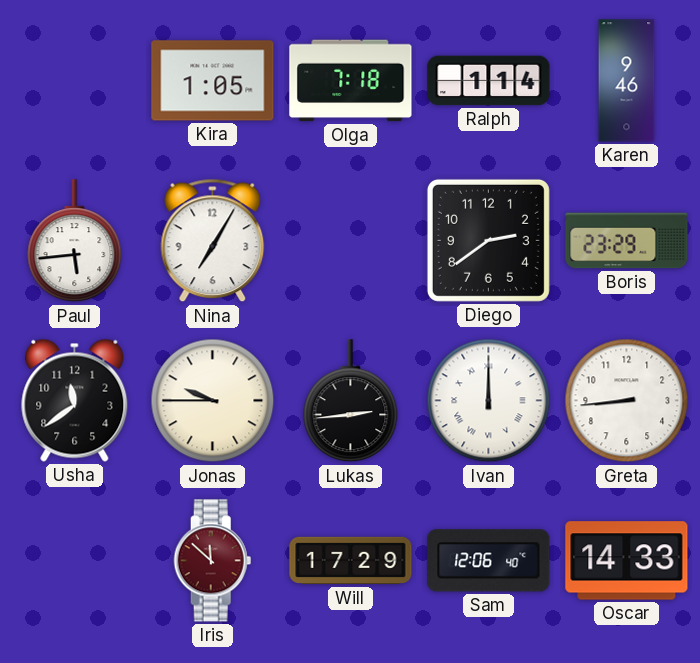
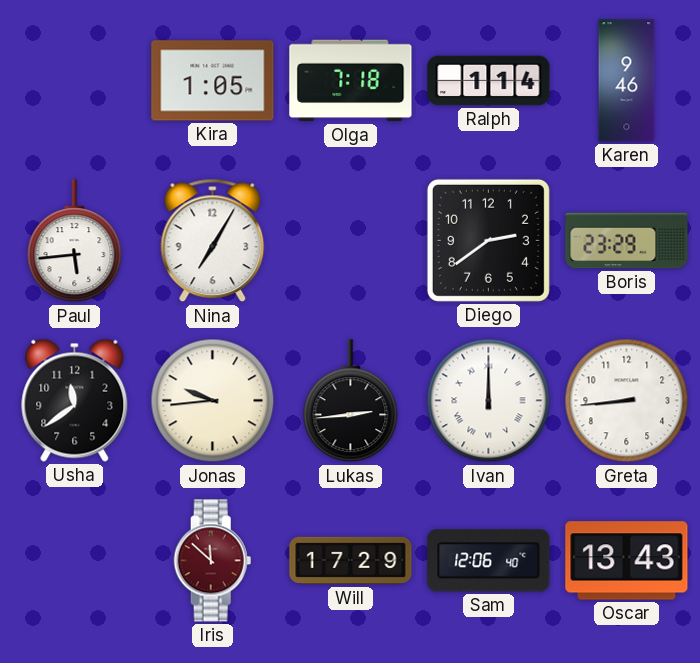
Jonas: 9:45 -> 9:44 (213, 401)
Oscar: 14:33 -> 13:43 (627, 561)
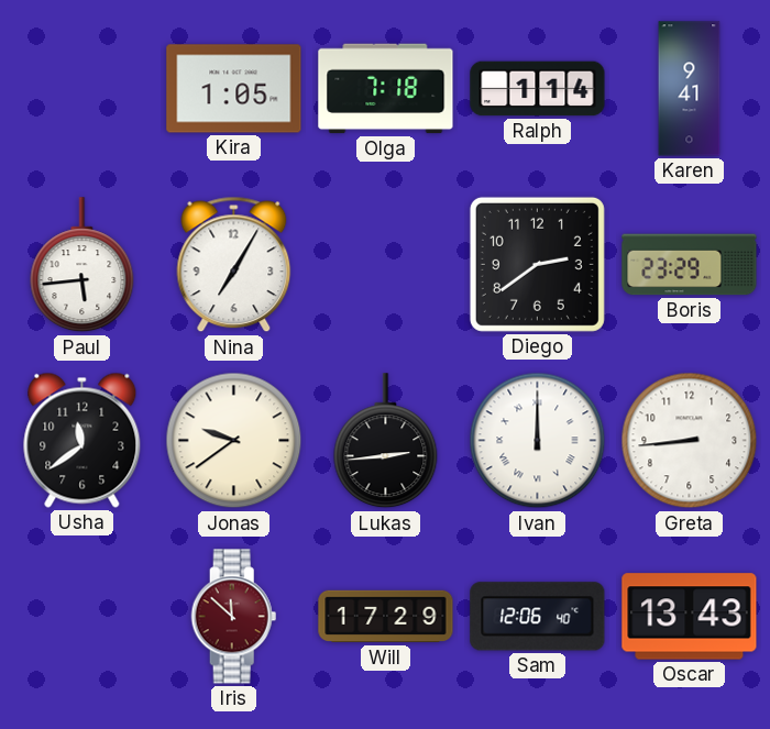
Karen: 9:46 -> 9:41 (690, 89)
Jonas: 9:44 -> 9:39 (234, 441)
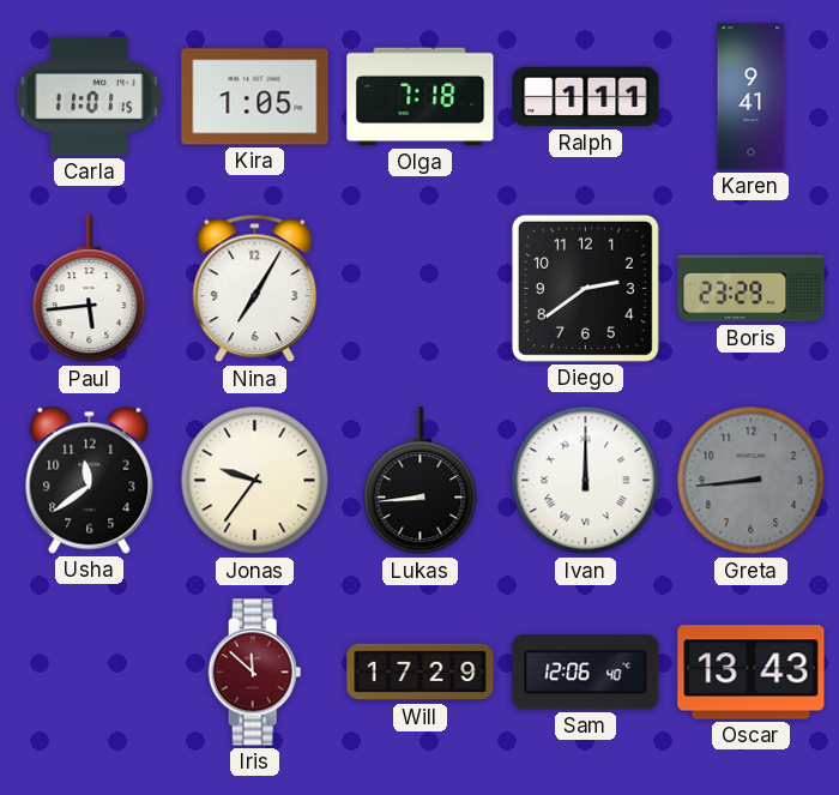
Carla: none -> 11:01 (89, 96)
Ralph: 1:14 -> 1:11 (586, 97)
Jonas: 9:39 -> 9:36 (255, 481)
Lukas: 2:44 -> 8:44 (421, 481)
Greta dial: white -> grey (752, 481)
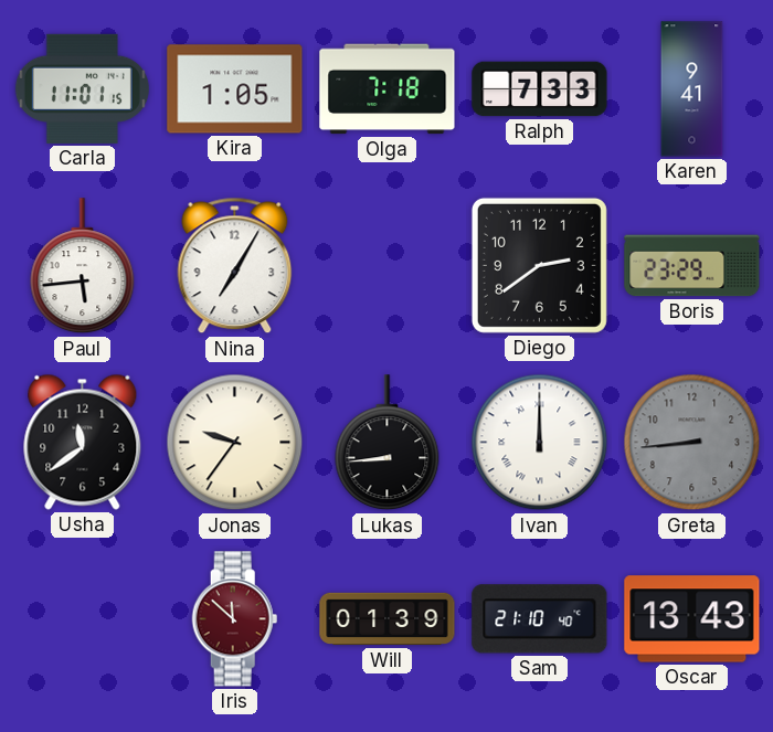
Ralph: 1:11 -> 7:33 (540, 89)
Will: 17:29 -> 01:39 (388, 619)
Sam: 12:06 -> 21:10 (540, 619)
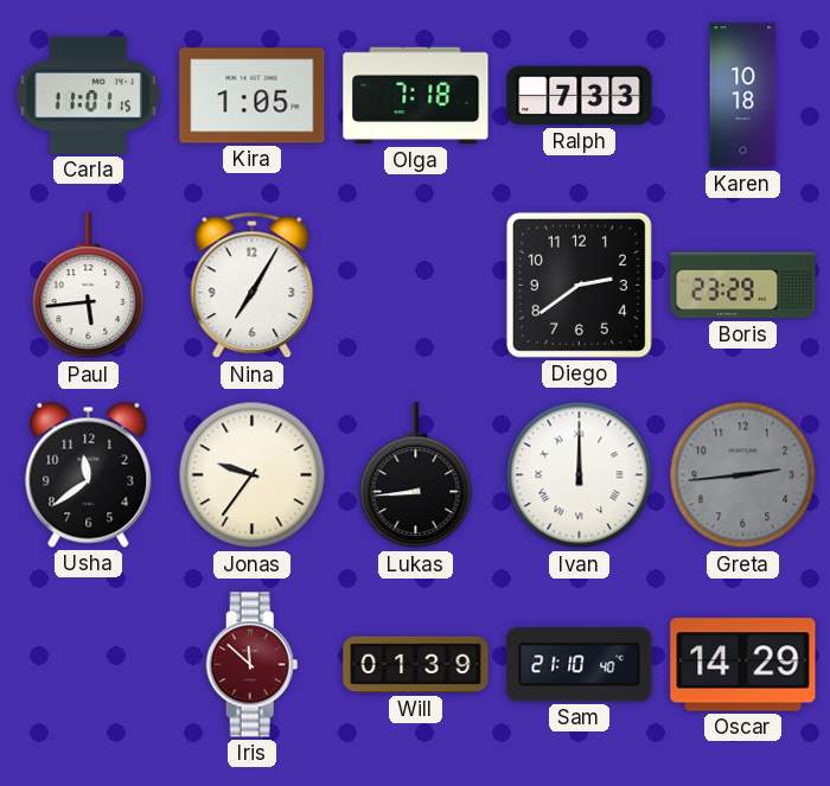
Karen: 9:41 -> 10:18 (743, 96)
Greta: 8:44 -> 2:44 (743, 475)
Oscar: 13:43 -> 14:29 (743, 665)
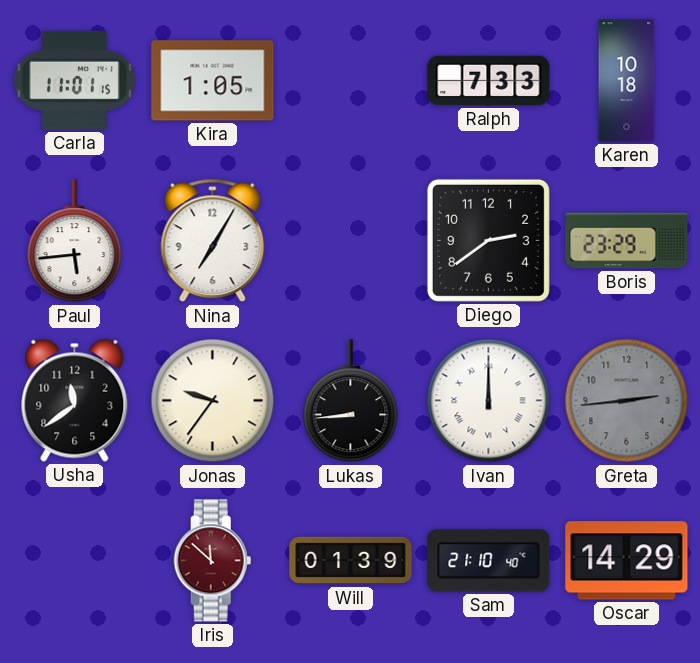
Olga: 7:18 -> none (416, 96)
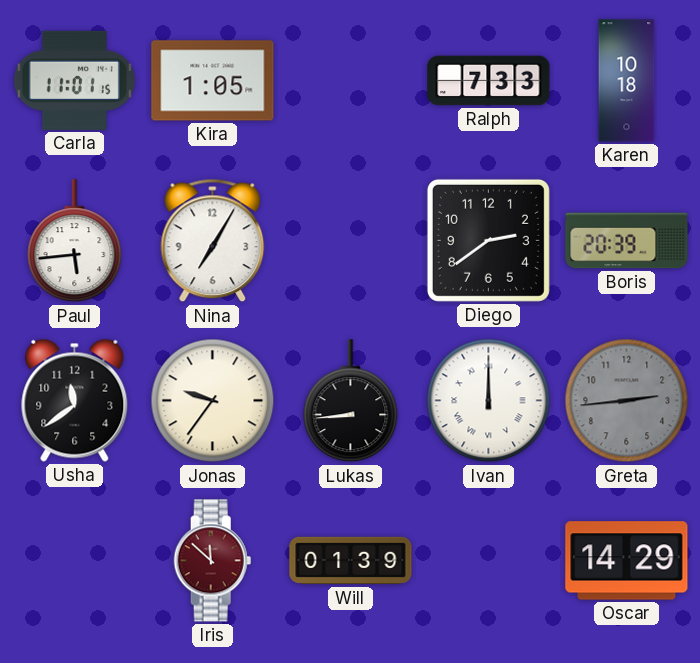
Boris: 23:29 -> 20:39 (627, 241)
Sam: 21:10 -> none (489, 561)
